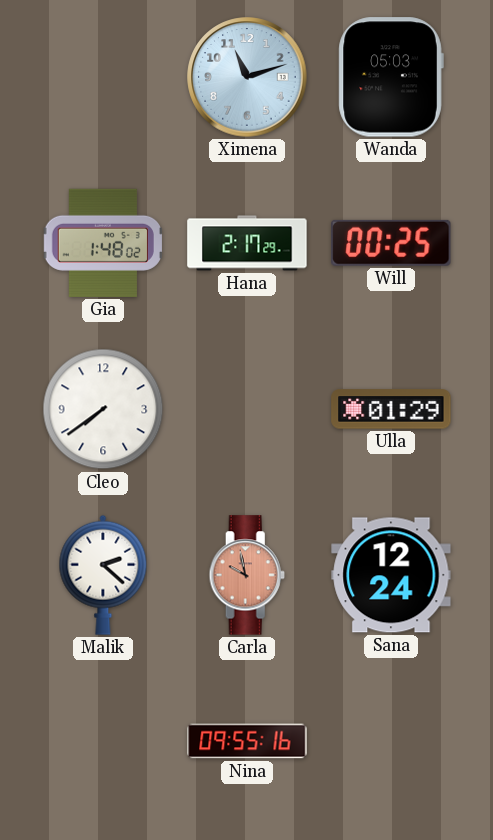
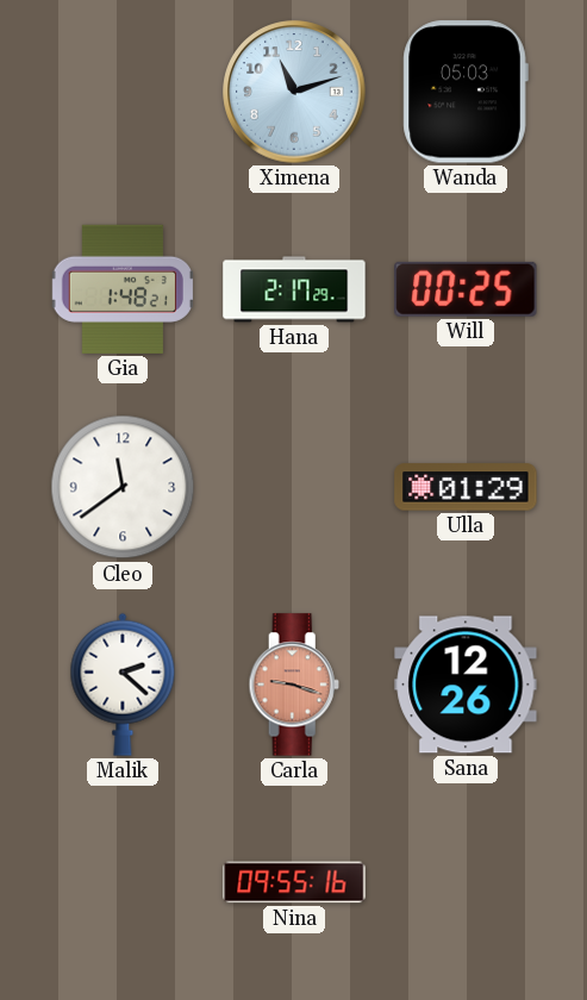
Gia: 1:48:02 -> 1:48:21 (123, 289)
Cleo: 7:39 -> 11:39 (123, 487)
Carla: 9:58 -> 9:18 (294, 685)
Sana: 12:24 -> 12:26 (466, 685)
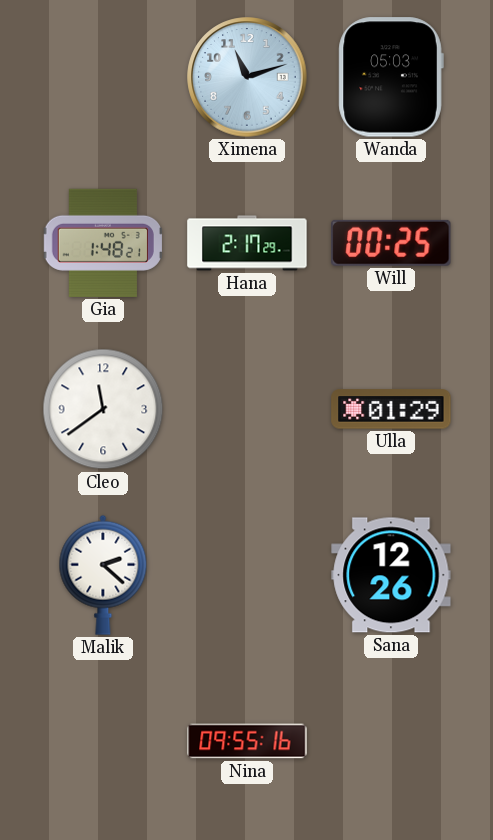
Carla: 9:18 -> none (294, 685)
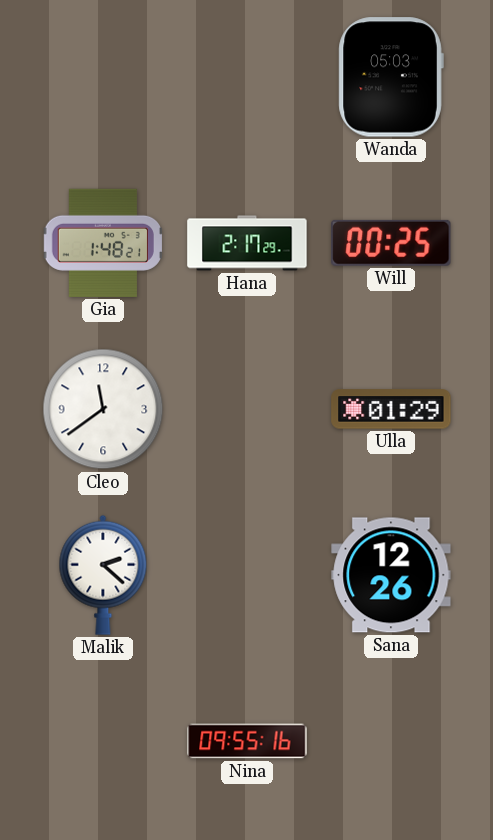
Ximena: 11:12 -> none (247, 77)
